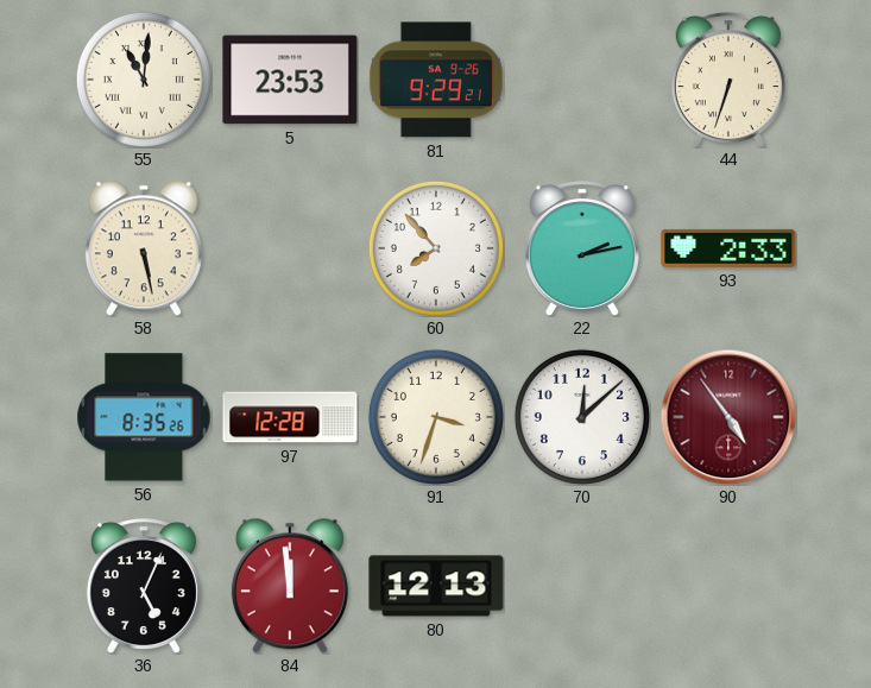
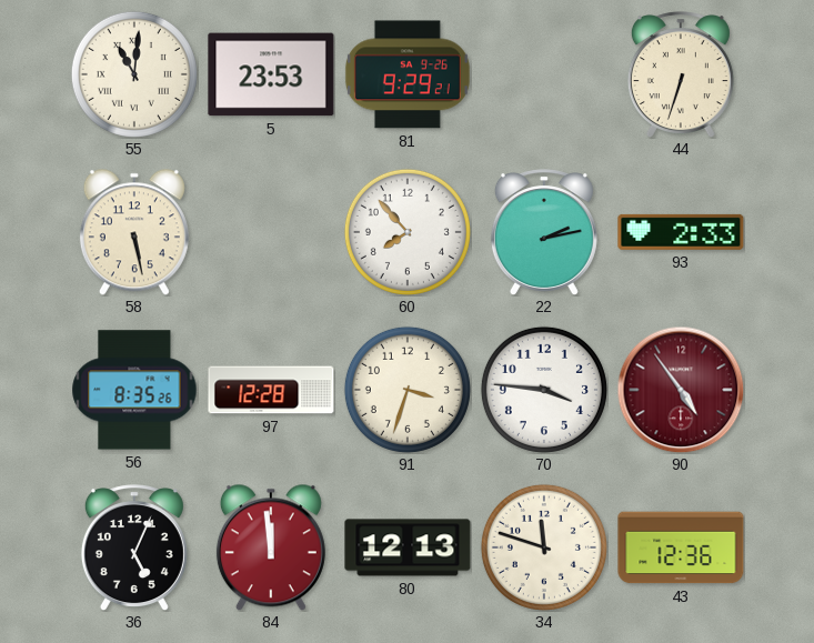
70: 12:08 -> 3:46 (544, 390)
34: none -> 11:48 (544, 547)
43: none -> 12:36 (681, 547)
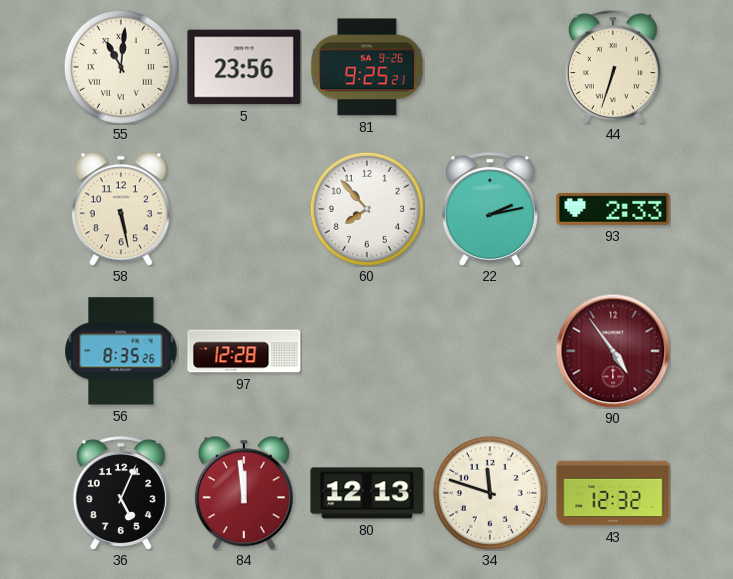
5: 23:53 -> 23:56 (244, 67)
81: 9:29 -> 9:25 (367, 67)
91: 3:33 -> none (408, 390)
70: 3:46 -> none (544, 390)
43: 12:36 -> 12:32 (613, 493)
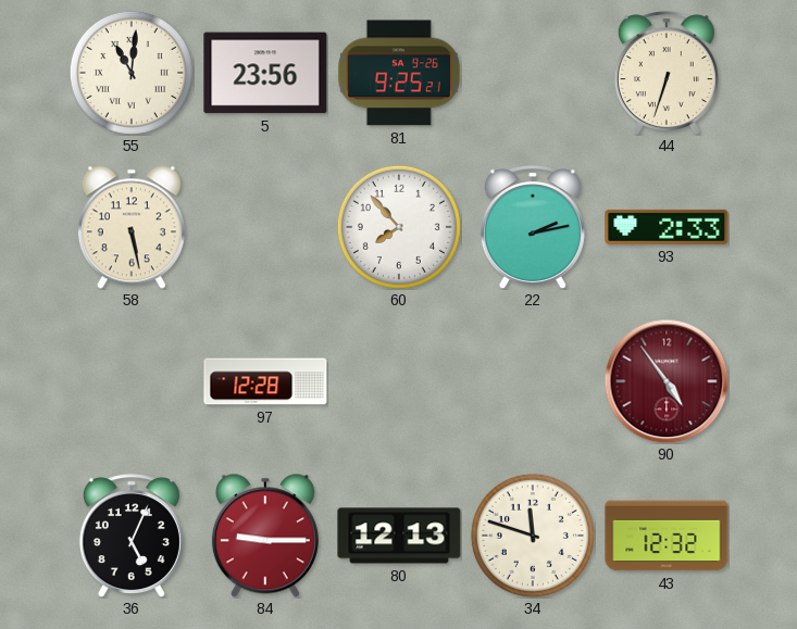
56: 8:35 -> none (121, 351)
84: 11:59 -> 9:15 (265, 536)
